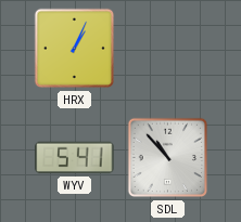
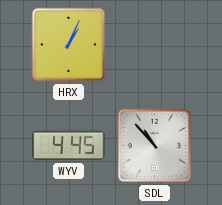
WYV: 5:41 -> 4:45 (69, 146)
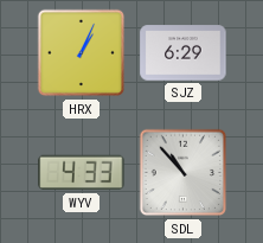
SJZ: none -> 6:29 (184, 53)
WYV: 4:45 -> 4:33 (82, 173)
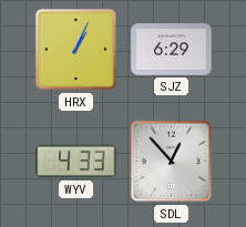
SDL: 10:53 -> 12:53 (172, 162)
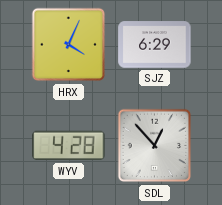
HRX: 1:04 -> 4:04 (69, 45)
WYV: 4:33 -> 4:28 (69, 146)
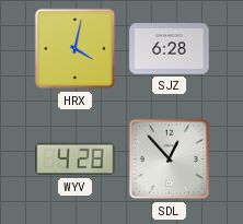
HRX: 4:04 -> 4:02 (76, 49)
SJZ: 6:29 -> 6:28 (170, 49)
